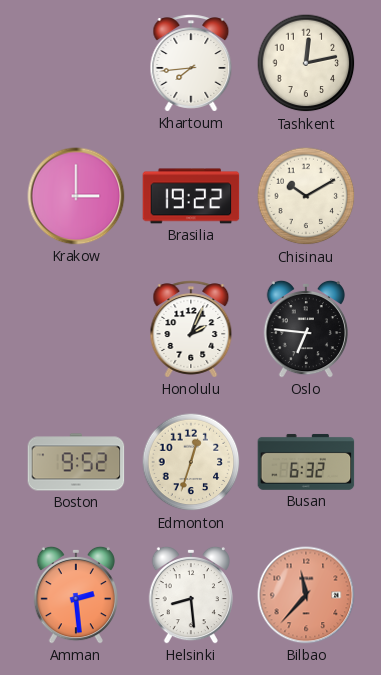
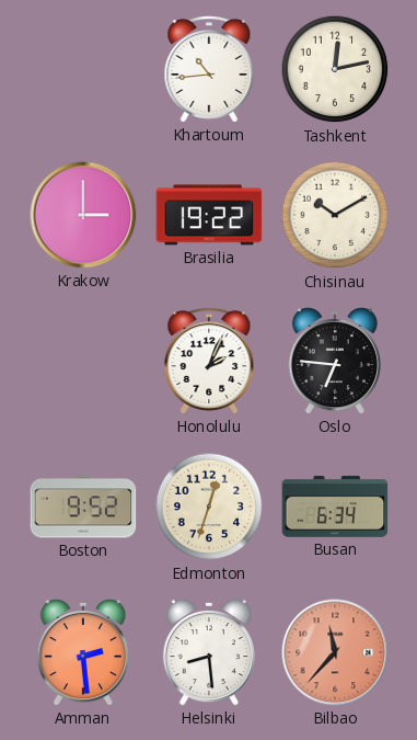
Khartoum: 7:44 -> 10:44 (209, 69)
Busan: 6:32 -> 6:34 (335, 506)
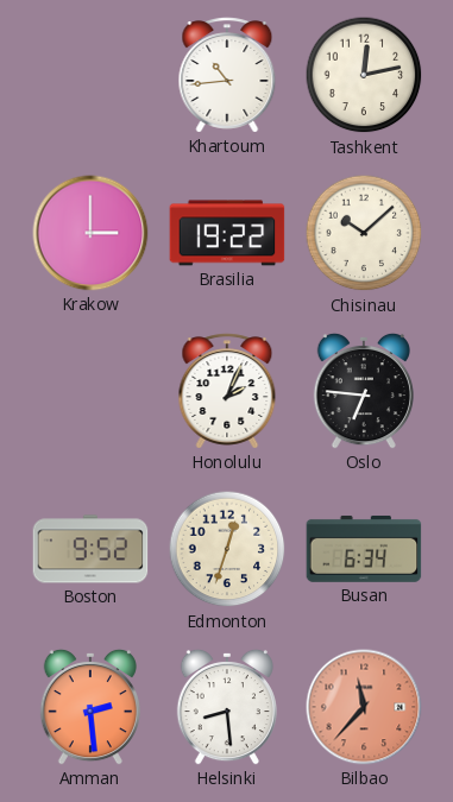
Chisinau: 10:10 -> 10:08 (364, 233)
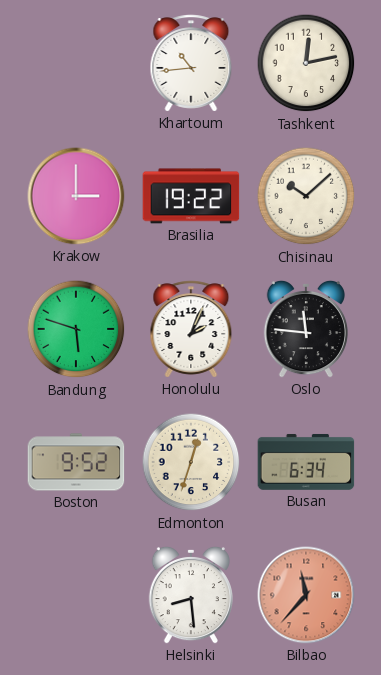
Bandung: none -> 5:48 (76, 329)
Oslo: 6:46 -> 11:46 (306, 329)
Amman: 2:29 -> none (90, 707)
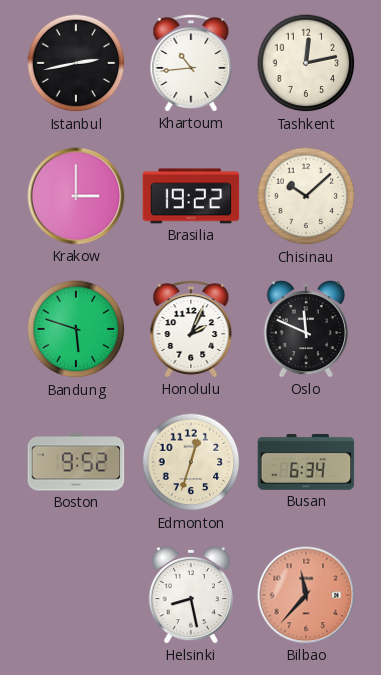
Istanbul: none -> 2:43 (76, 63)
Oslo: 11:46 -> 11:49 (306, 329)
Helsinki: 8:29 -> 8:28 (191, 595)
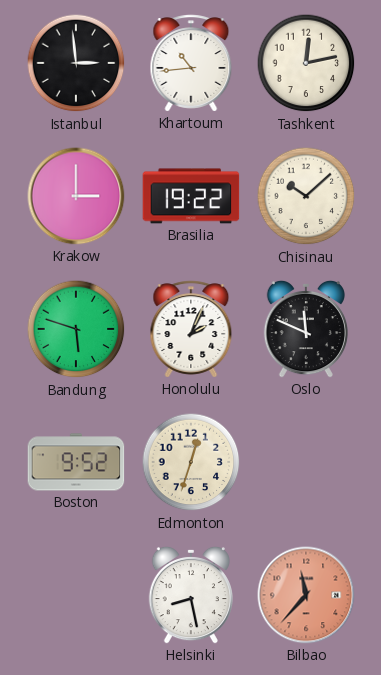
Istanbul: 2:43 -> 2:59 (76, 63)
Busan: 6:34 -> none (306, 462)
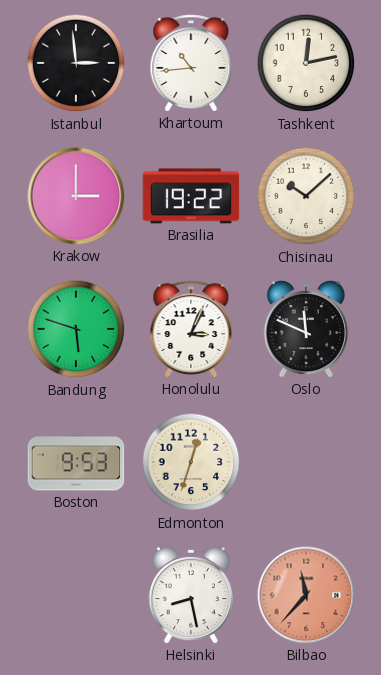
Honolulu: 2:04 -> 3:04 (191, 329)
Boston: 9:52 -> 9:53 (76, 462)
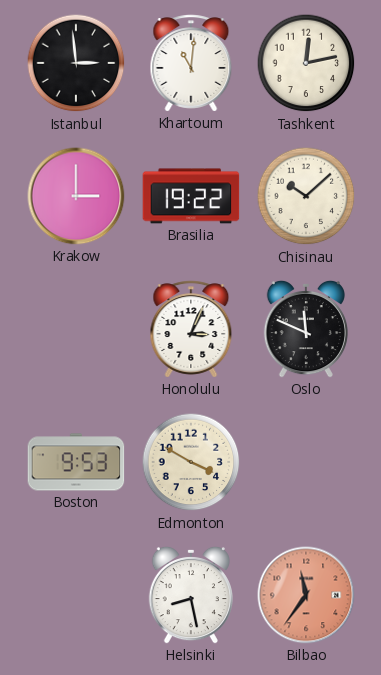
Khartoum: 10:44 -> 11:01 (191, 63)
Bandung: 5:48 -> none (76, 329)
Edmonton: 12:33 -> 3:50 (191, 462)
Bilbao: 11:37 -> 11:36 (306, 595)
